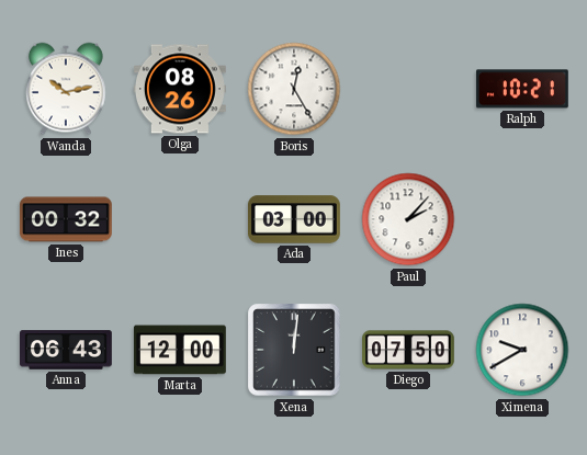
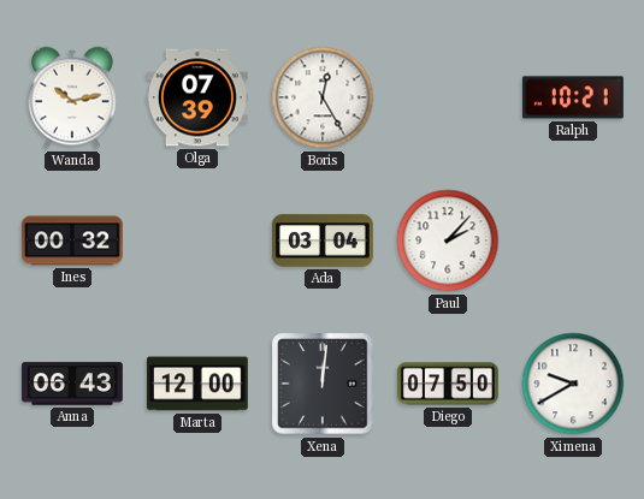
Olga: 08:26 -> 07:39 (199, 97)
Ada: 03:00 -> 03:04 (324, 240)
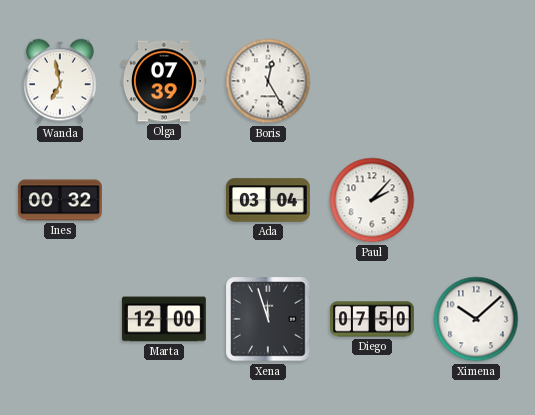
Wanda: 10:13 -> 6:58 (60, 81)
Ralph: 10:21 -> none (573, 97)
Anna: 06:43 -> none (73, 384)
Xena: 12:01 -> 11:57 (268, 319)
Ximena: 9:40 -> 10:08 (476, 319)
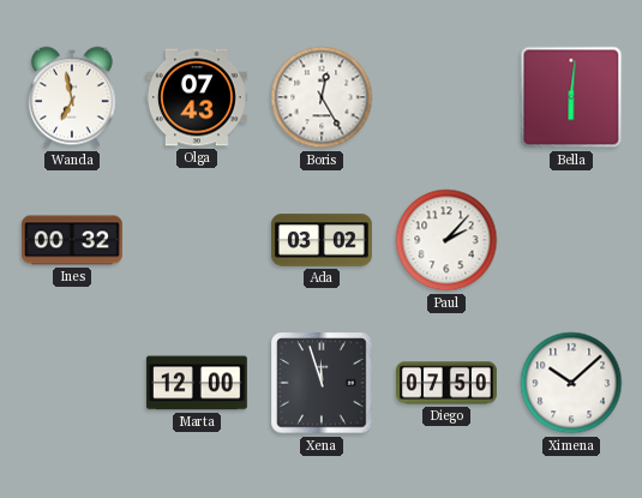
Olga: 07:39 -> 07:43 (198, 97)
Bella: none -> 6:01 (571, 97)
Ada: 03:04 -> 03:02 (323, 240)
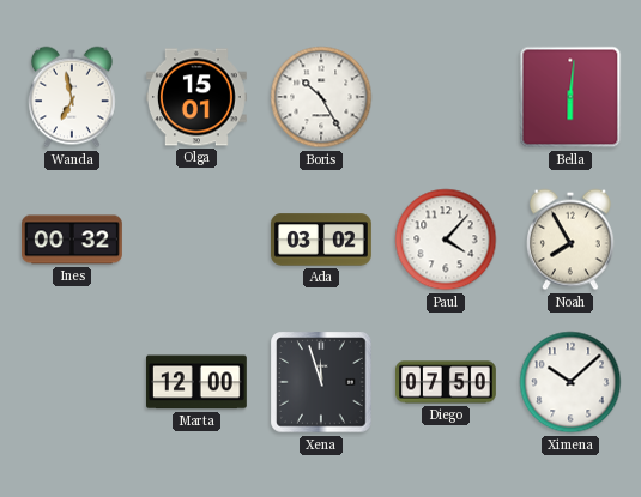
Olga: 07:43 -> 15:01 (198, 97)
Boris: 12:25 -> 10:25 (321, 97)
Paul: 2:07 -> 4:07 (446, 240)
Noah: none -> 7:55 (570, 240)
